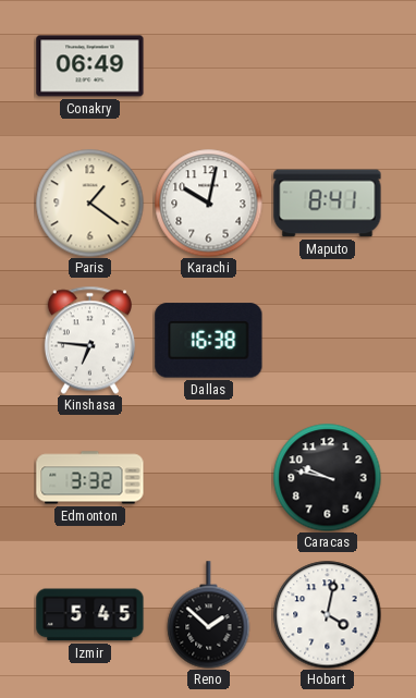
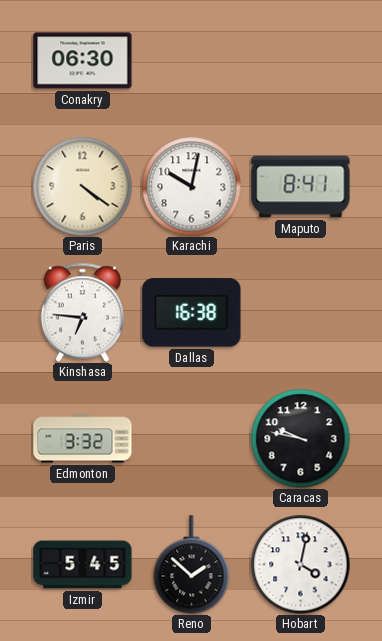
Conakry: 06:49 -> 06:30 (83, 61)
Paris: 1:21 -> 4:21 (83, 187)
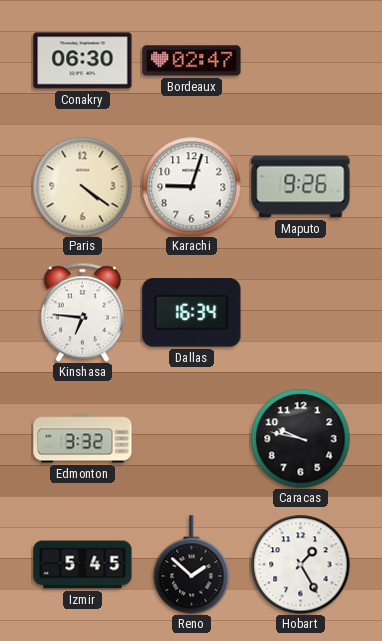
Bordeaux: none -> 02:47 (192, 61)
Karachi: 10:02 -> 9:03 (192, 187)
Maputo: 8:41 -> 9:26 (301, 187)
Dallas: 16:38 -> 16:34 (192, 313)
Hobart: 4:02 -> 1:25 (301, 565)
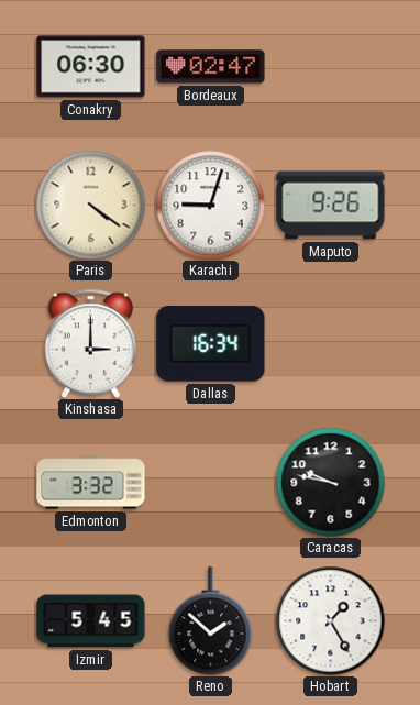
Kinshasa: 6:46 -> 3:00 (90, 343)
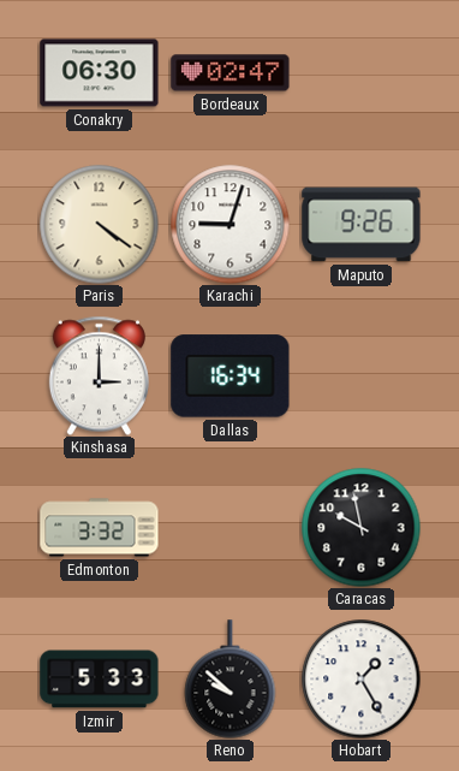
Caracas: 9:47 -> 9:58 (362, 528)
Izmir: 5:45 -> 5:33 (100, 680)
Reno: 1:52 -> 9:52 (231, 680)
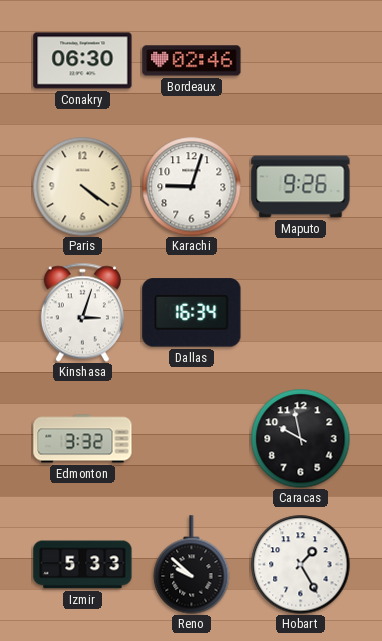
Bordeaux: 02:47 -> 02:46 (192, 61)
Kinshasa: 3:00 -> 3:03 (82, 312)
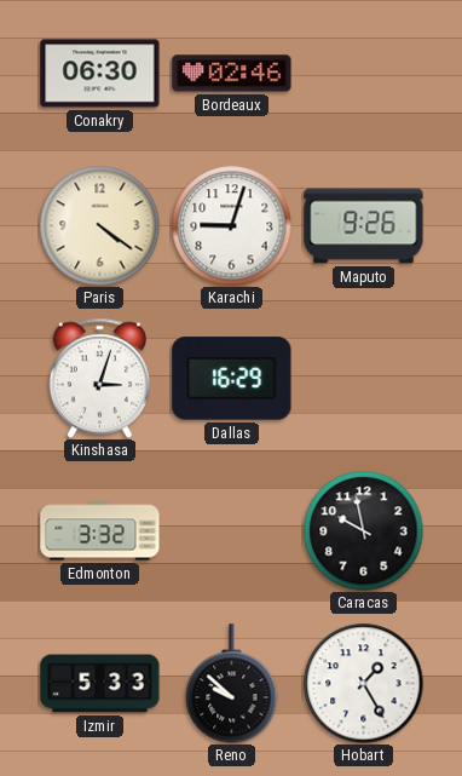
Dallas: 16:34 -> 16:29 (232, 379)
